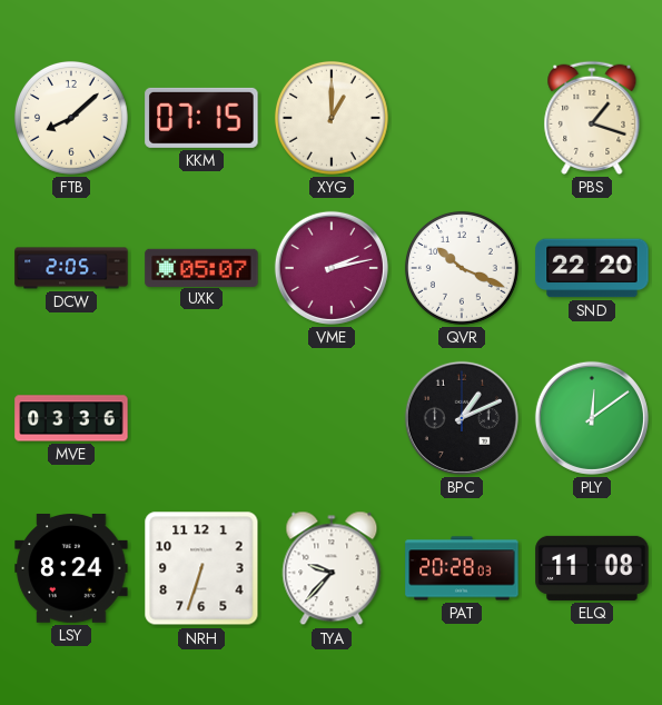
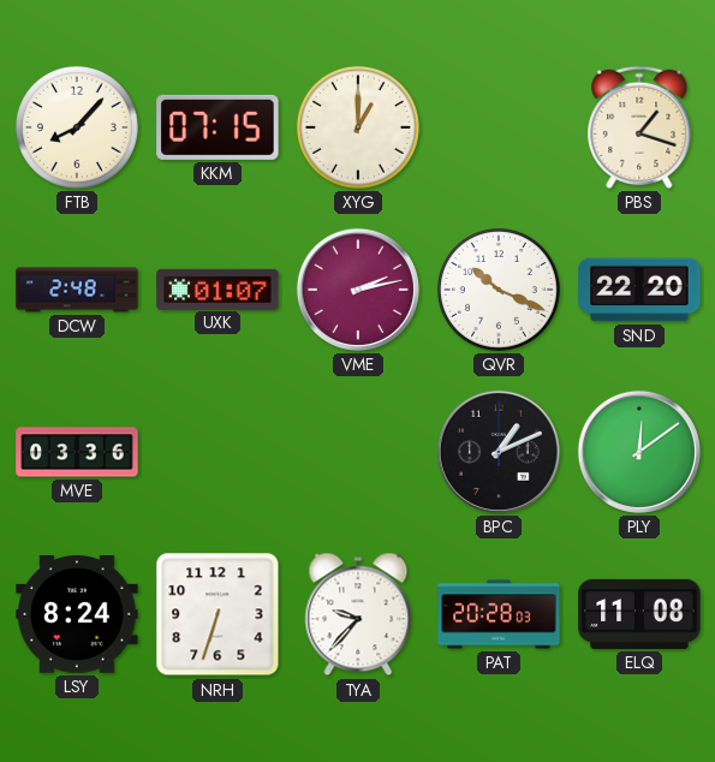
FTB: 8:08 -> 8:07 (77, 127)
DCW: 2:05 -> 2:48 (77, 290)
UXK: 05:07 -> 01:07 (218, 288)
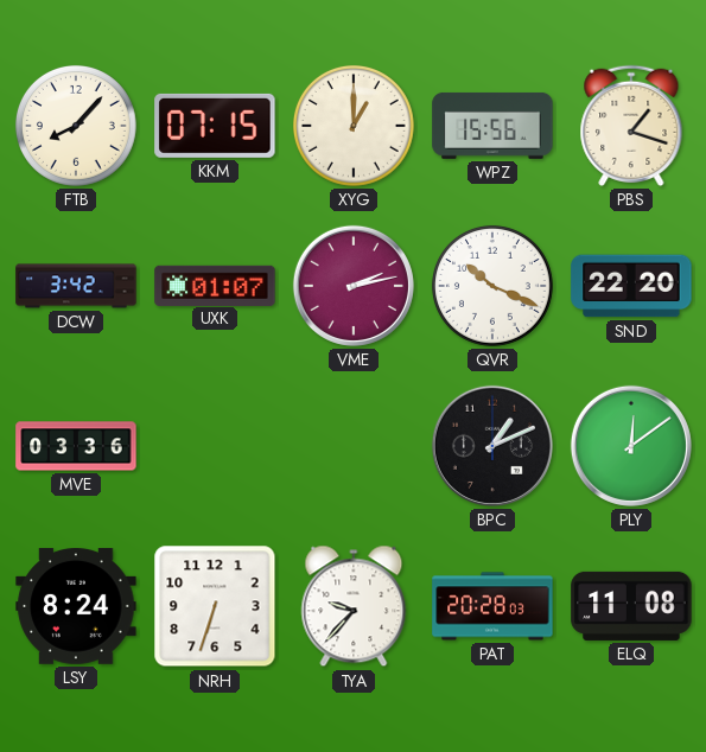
WPZ: none -> 15:56 (492, 126)
DCW: 2:48 -> 3:42 (76, 286)
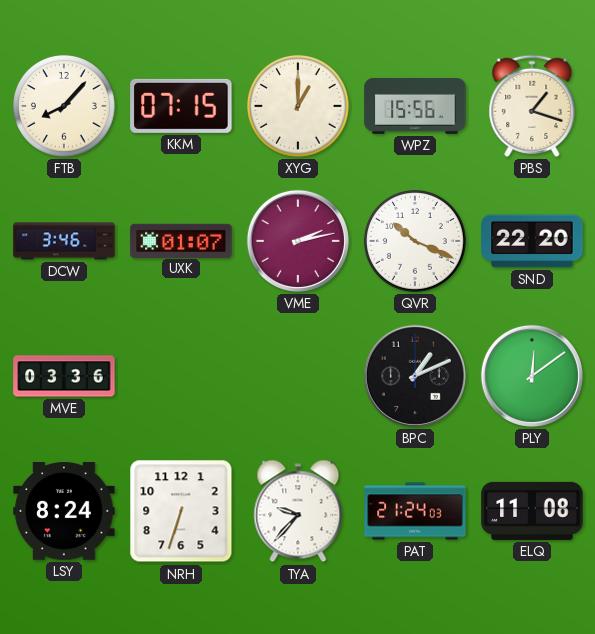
DCW: 3:42 -> 3:46 (64, 241)
PAT: 20:28 -> 21:24 (415, 511)
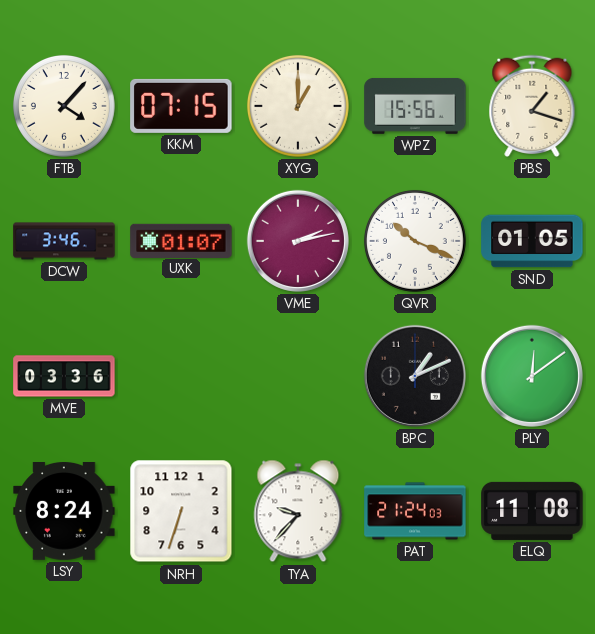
FTB: 8:07 -> 4:07 (64, 106)
SND: 22:20 -> 01:05 (532, 241)
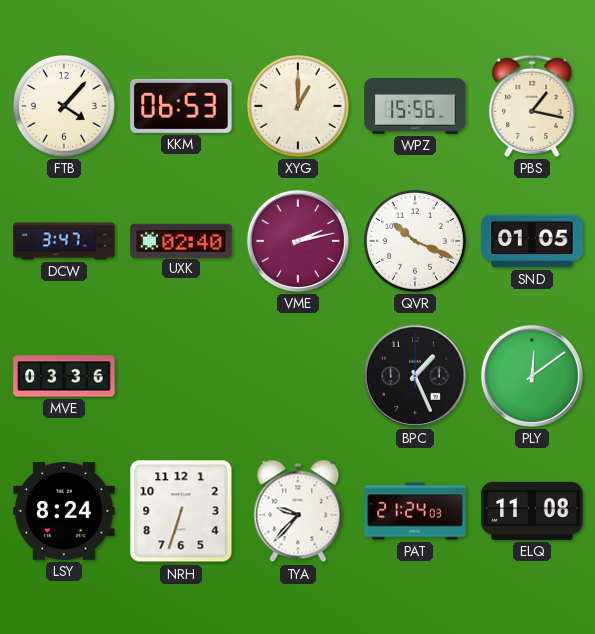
KKM: 07:15 -> 06:53 (181, 106)
PBS: 1:18 -> 1:17 (532, 106)
DCW: 3:46 -> 3:47 (64, 241)
UXK: 01:07 -> 02:40 (181, 240)
BPC: 1:11 -> 1:26 (415, 376)
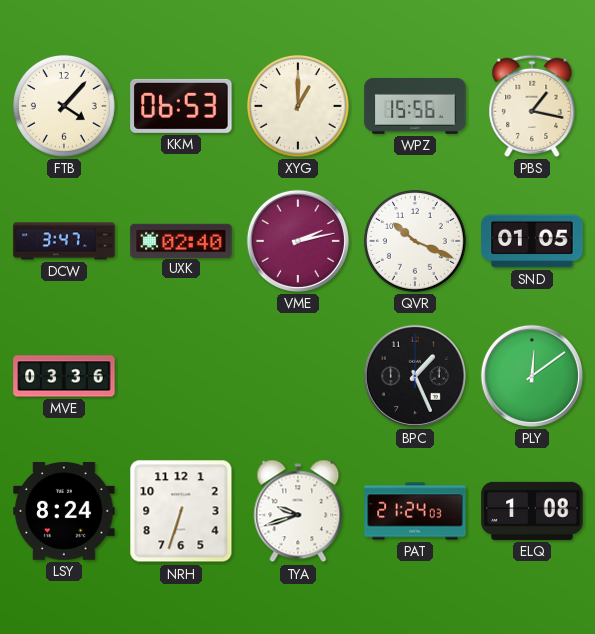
TYA: 9:37 -> 9:42 (298, 511)
ELQ: 11:08 -> 1:08 (532, 511)
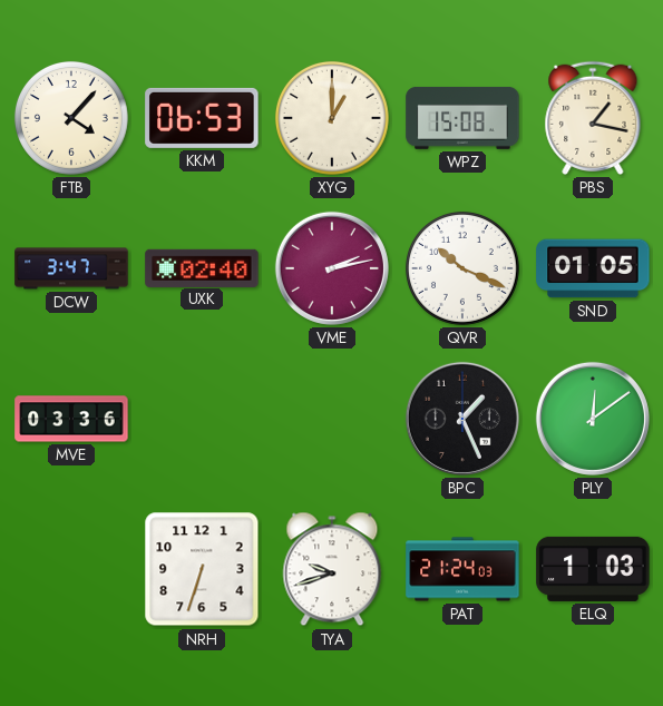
WPZ: 15:56 -> 15:08 (462, 118)
LSY: 8:24 -> none (64, 512)
ELQ: 1:08 -> 1:03 (593, 569)
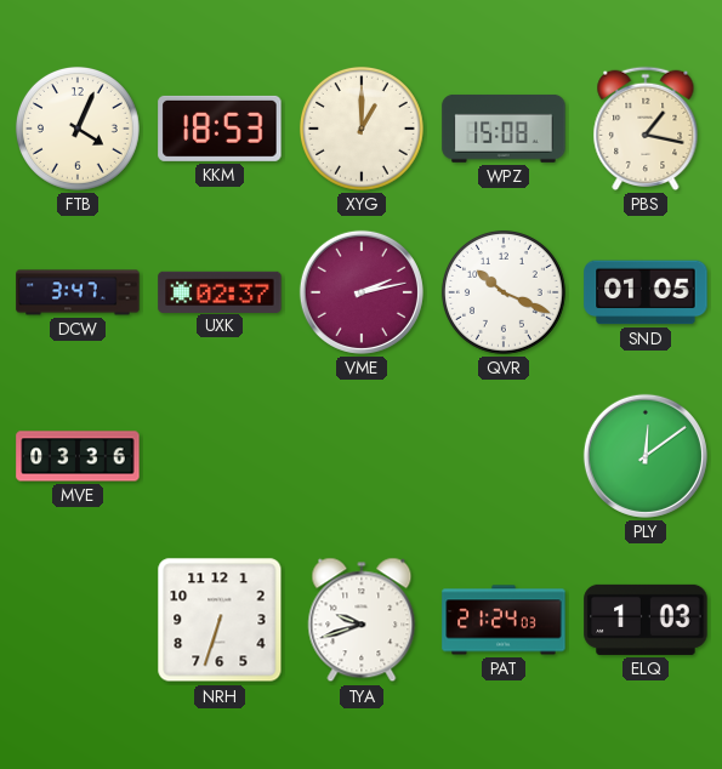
FTB: 4:07 -> 4:04 (78, 129)
KKM: 06:53 -> 18:53 (220, 129)
UXK: 02:40 -> 02:37 (220, 291)
BPC: 1:26 -> none (462, 419)
